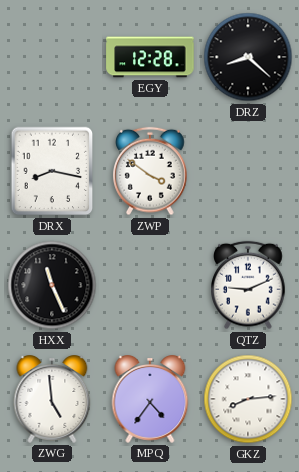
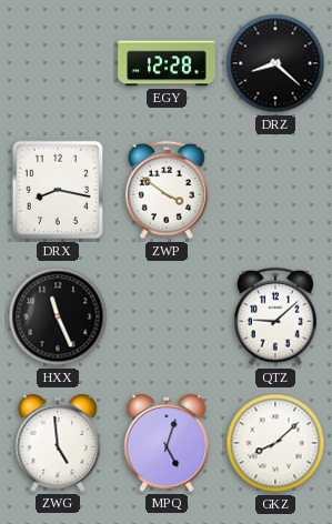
QTZ: 9:11 -> 9:08 (275, 316)
MPQ: 4:36 -> 5:03 (167, 444)
GKZ: 8:14 -> 8:08 (275, 443)
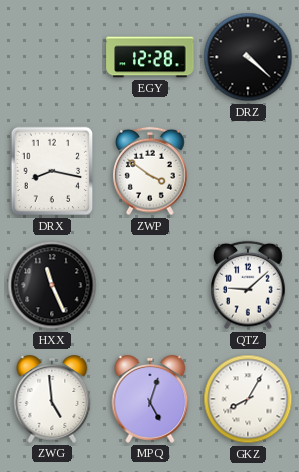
DRZ: 8:22 -> 4:22 (248, 57)
GKZ: 8:08 -> 8:05 (248, 399)
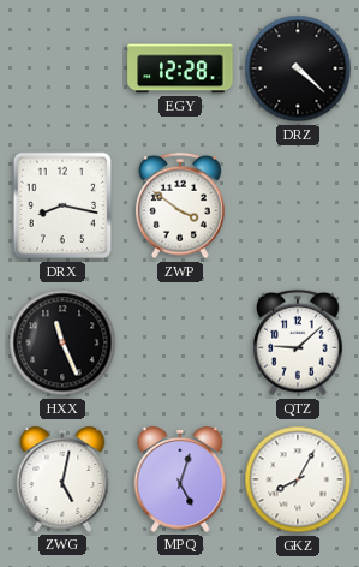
ZWG: 4:59 -> 5:02 (62, 481)
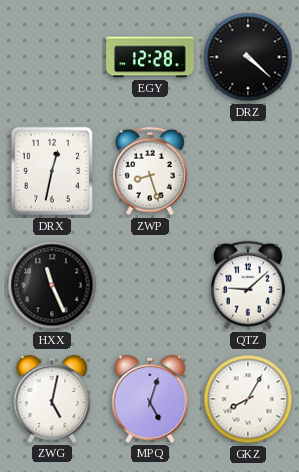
DRX: 8:17 -> 12:32 (52, 171)
ZWP: 3:51 -> 8:27 (150, 171)
